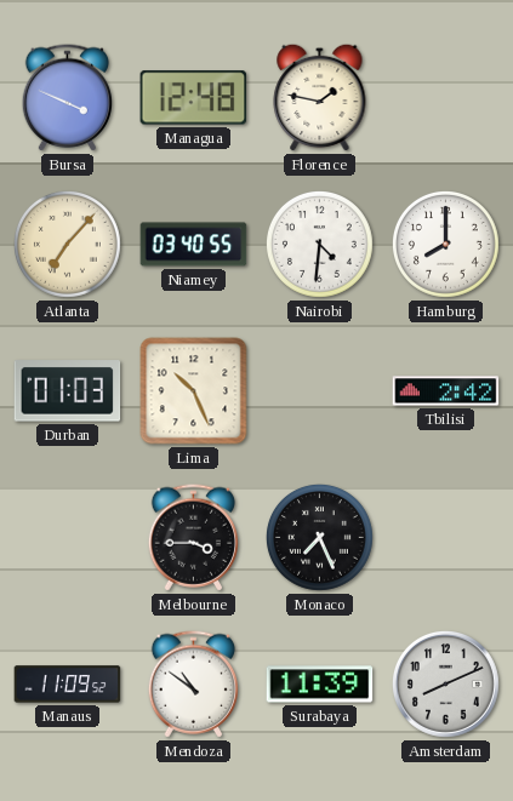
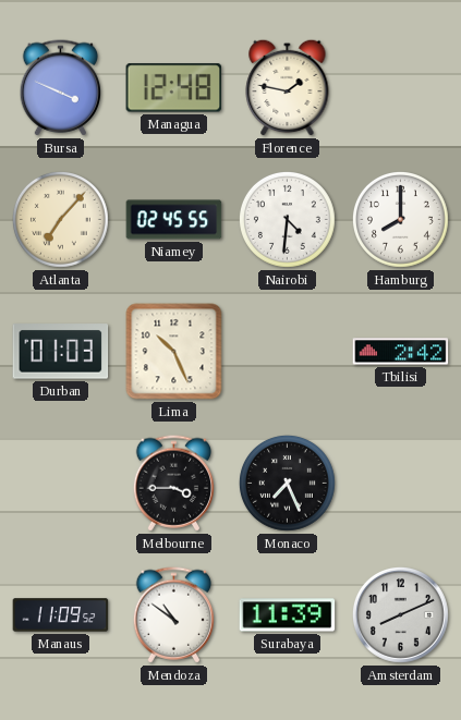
Niamey: 03:40 -> 02:45 (174, 220)
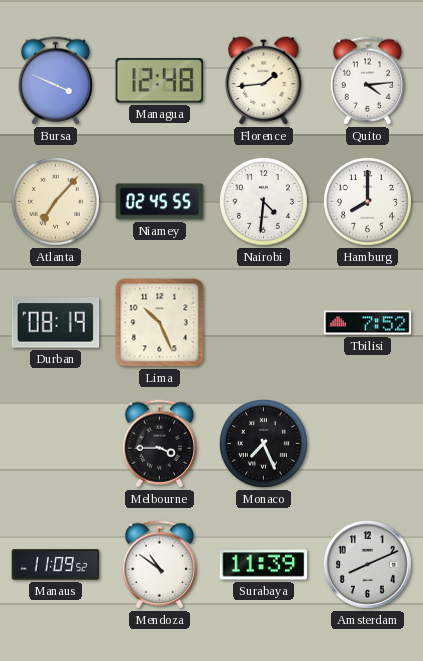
Florence: 1:47 -> 1:44 (264, 80)
Quito: none -> 4:14 (367, 81)
Durban: 01:03 -> 08:19 (56, 323)
Tbilisi: 2:42 -> 7:52 (368, 323)
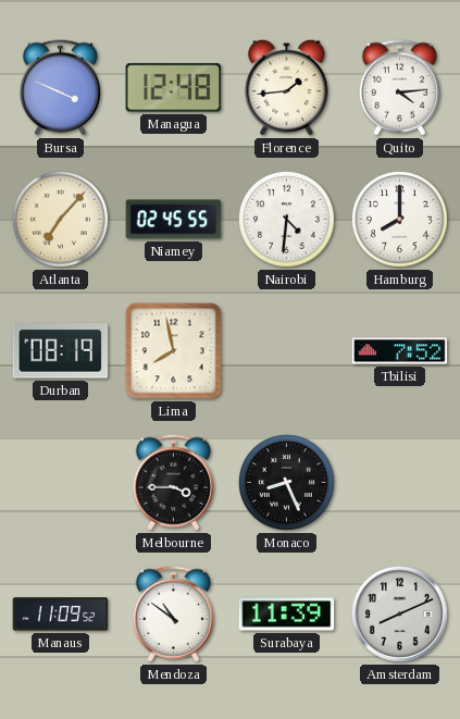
Lima: 10:26 -> 7:58 (174, 351)
Monaco: 7:26 -> 8:26 (286, 482)
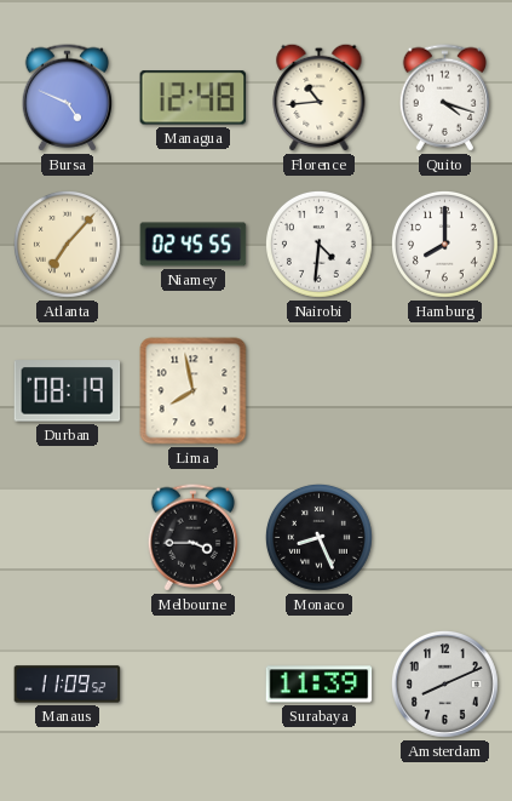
Bursa: 3:49 -> 4:49 (67, 98)
Florence: 1:44 -> 10:44 (320, 97)
Quito: 4:14 -> 4:18 (444, 98)
Tbilisi: 7:52 -> none (400, 351)
Mendoza: 10:51 -> none (173, 615)
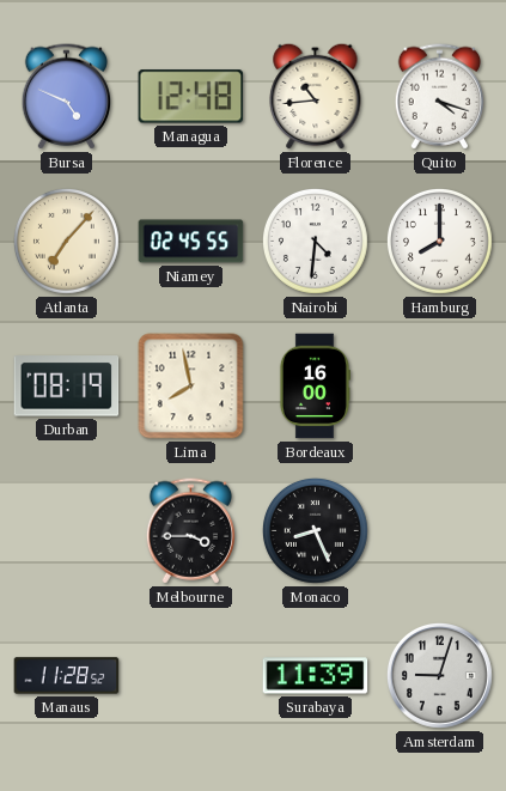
Bordeaux: none -> 16:00 (313, 387)
Manaus: 11:09 -> 11:28 (67, 676)
Amsterdam: 8:11 -> 9:03 (440, 676)
